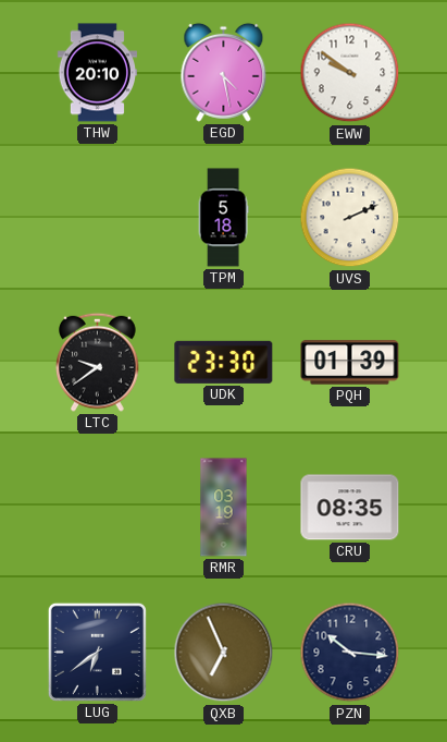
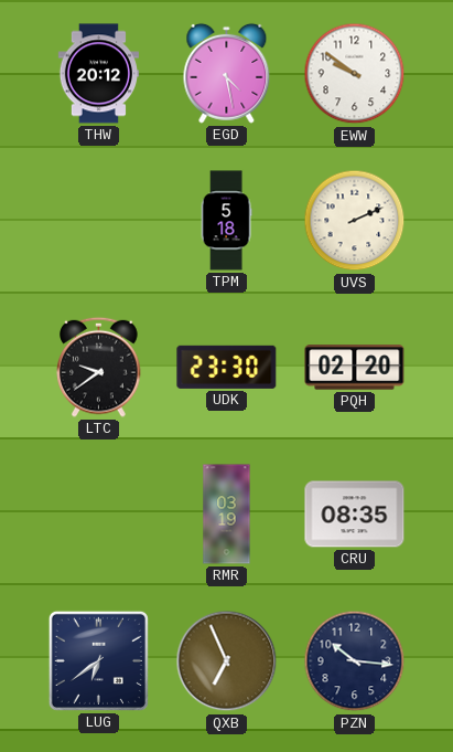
THW: 20:10 -> 20:12 (98, 74)
PQH: 01:39 -> 02:20 (355, 368)
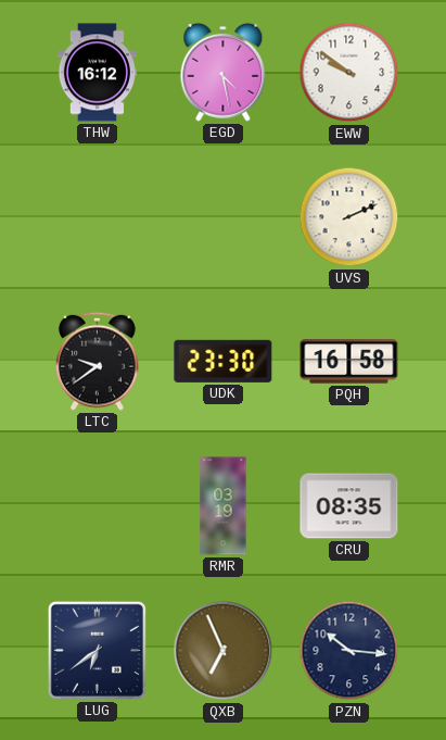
THW: 20:12 -> 16:12 (97, 73)
TPM: 5:18 -> none (226, 221)
PQH: 02:20 -> 16:58 (349, 362)
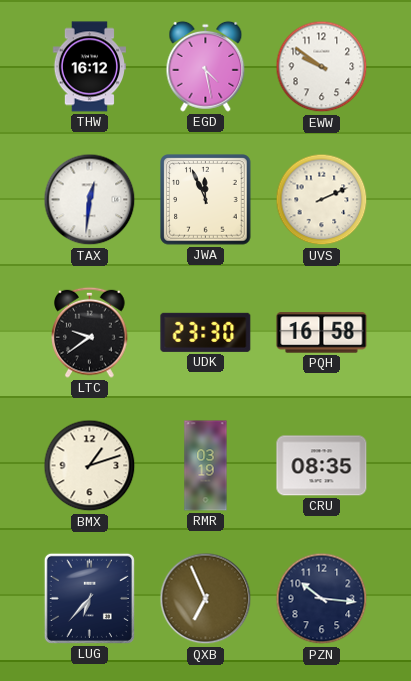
TAX: none -> 12:31 (90, 200)
JWA: none -> 11:56 (206, 200)
BMX: none -> 1:12 (90, 466)
LUG: 6:39 -> 6:37 (89, 598)
